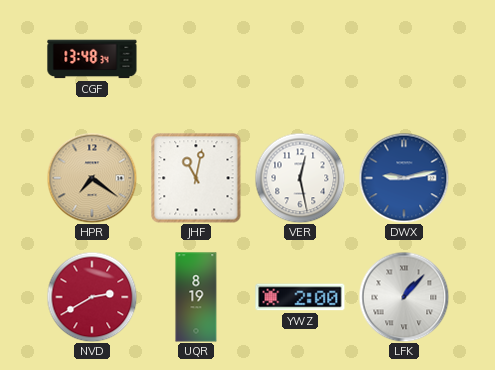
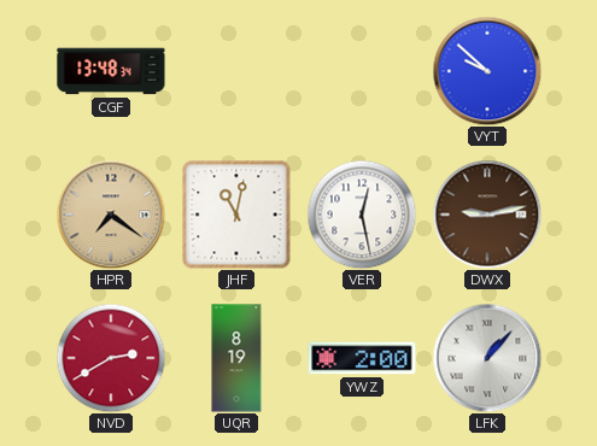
VYT: none -> 9:52 (487, 71)
DWX dial: blue -> brown (487, 215)
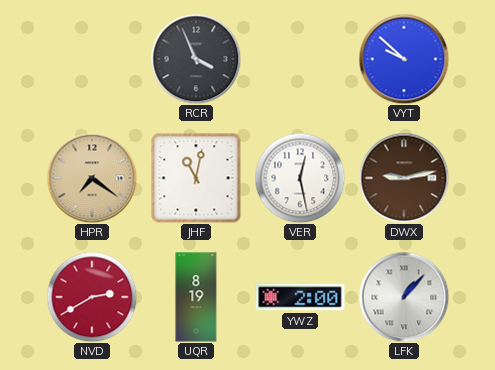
CGF: 13:48 -> none (111, 71)
RCR: none -> 3:56 (196, 59)
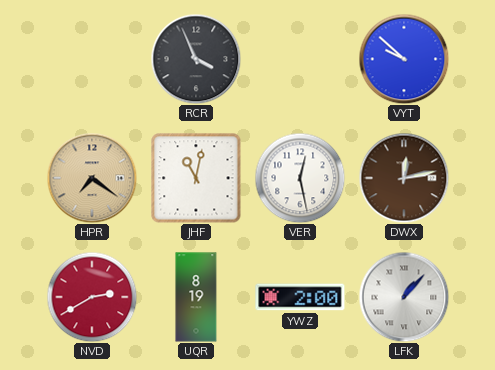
DWX: 9:13 -> 12:13 (404, 178)
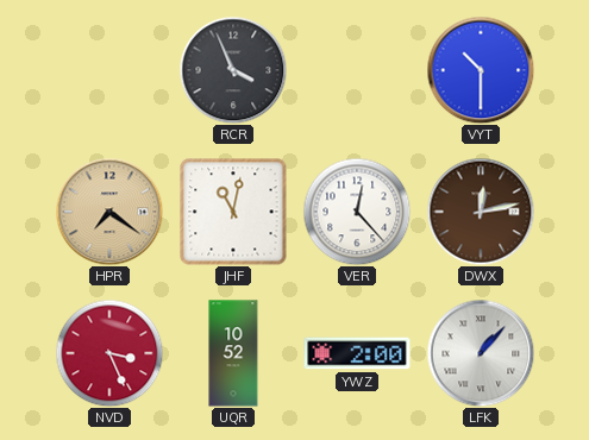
VYT: 9:52 -> 10:30 (481, 70)
VER: 12:28 -> 12:23 (357, 212)
NVD: 2:40 -> 3:26 (109, 353)
UQR: 8:19 -> 10:52 (233, 353)
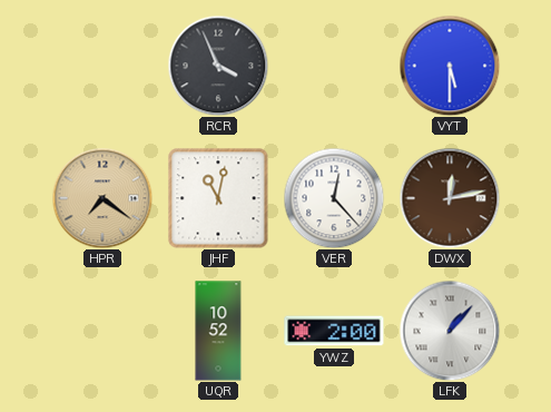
VYT: 10:30 -> 5:30 (450, 66)
NVD: 3:26 -> none (109, 353)
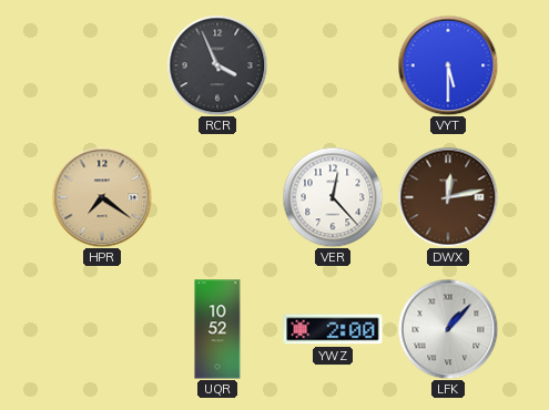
JHF: 11:02 -> none (218, 198)
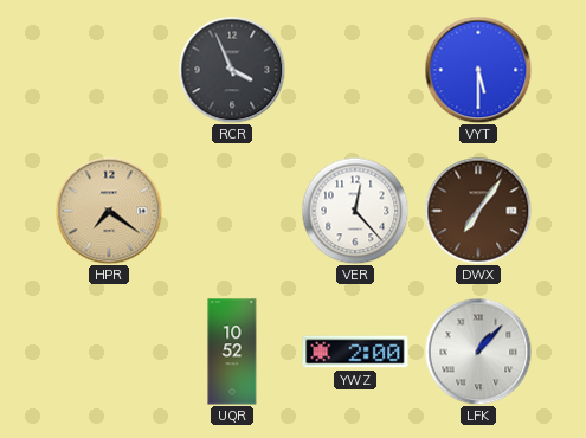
DWX: 12:13 -> 7:06 (478, 211)
